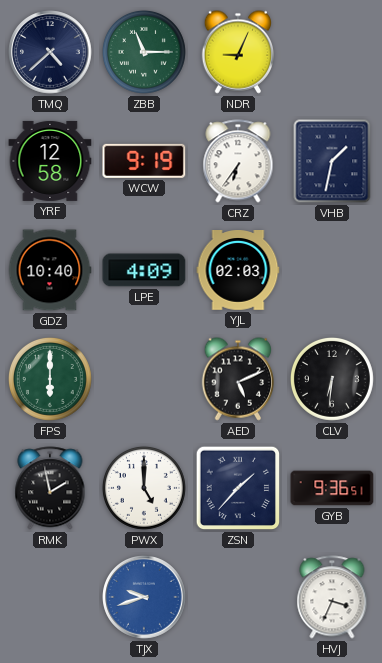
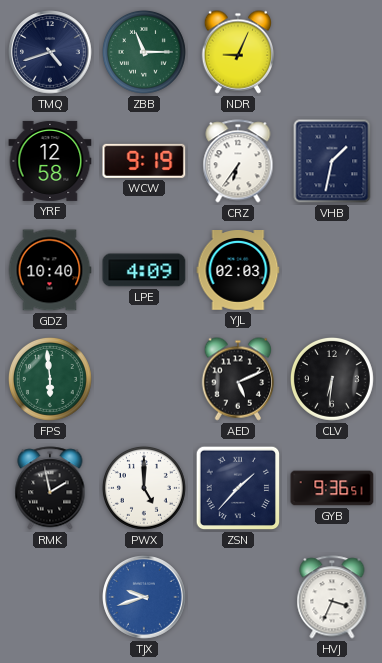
TMQ: 4:38 -> 4:42 (50, 52)
FPS: 6:00 -> 5:59 (50, 379)
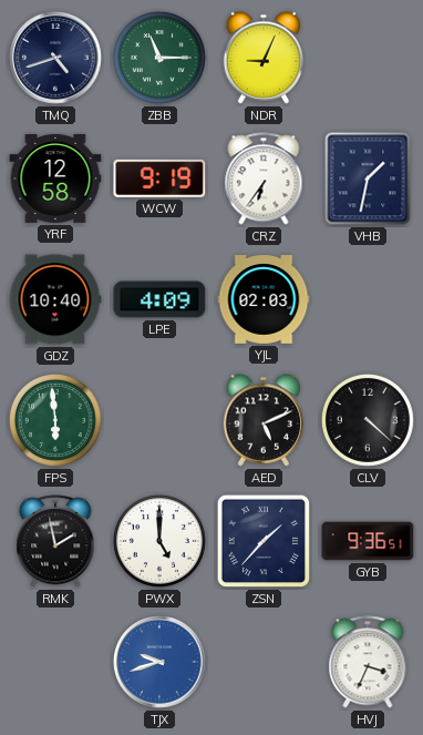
CLV: 6:31 -> 4:22 (368, 420)
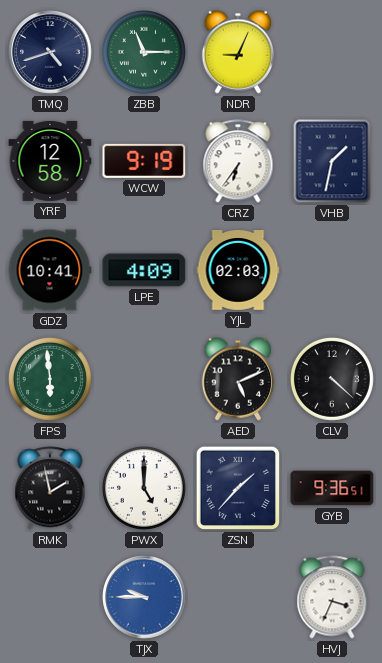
GDZ: 10:40 -> 10:41 (50, 270)
TJX: 9:42 -> 9:45 (144, 597)
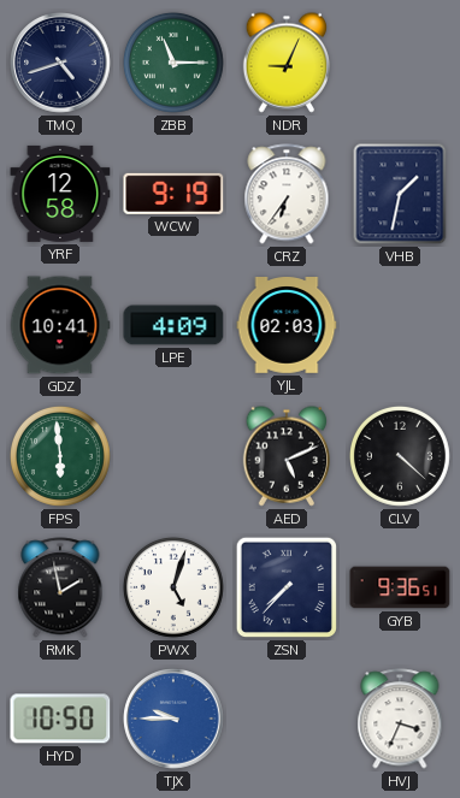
PWX: 5:00 -> 5:03 (173, 587)
ZSN: 1:37 -> 7:37 (287, 587)
HYD: none -> 10:50 (60, 719)
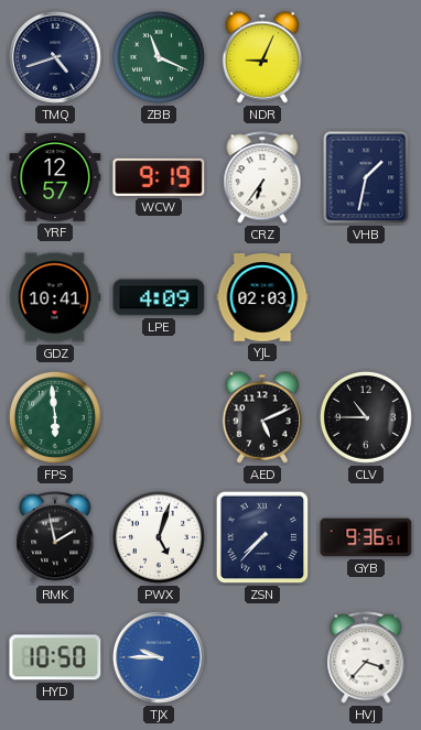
ZBB: 11:15 -> 11:19 (159, 57)
YRF: 12:58 -> 12:57 (55, 177)
CLV: 4:22 -> 10:45 (366, 417)
HVJ: 3:34 -> 3:37 (366, 657)
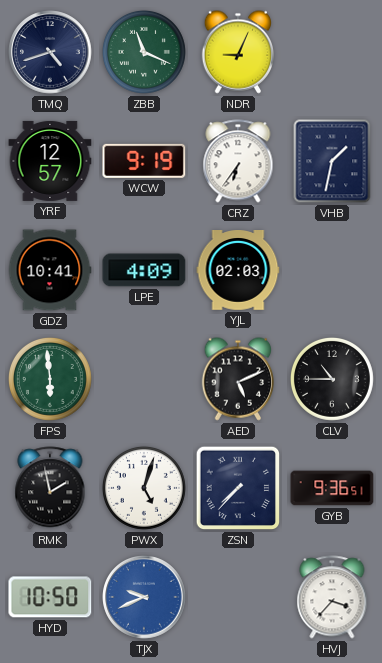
TJX: 9:45 -> 9:41 (144, 597)
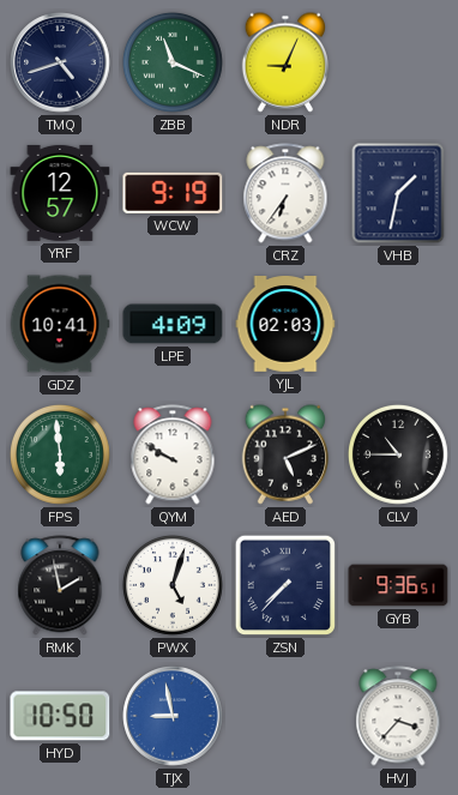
QYM: none -> 9:50 (173, 454)
TJX: 9:41 -> 8:58 (173, 716)
